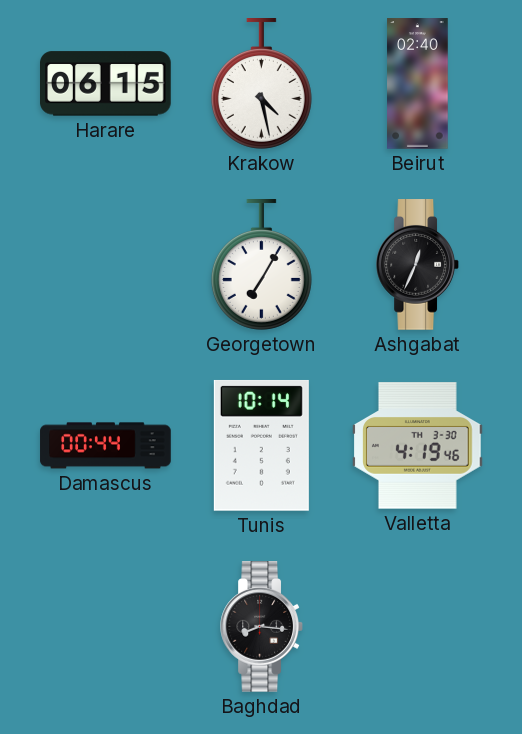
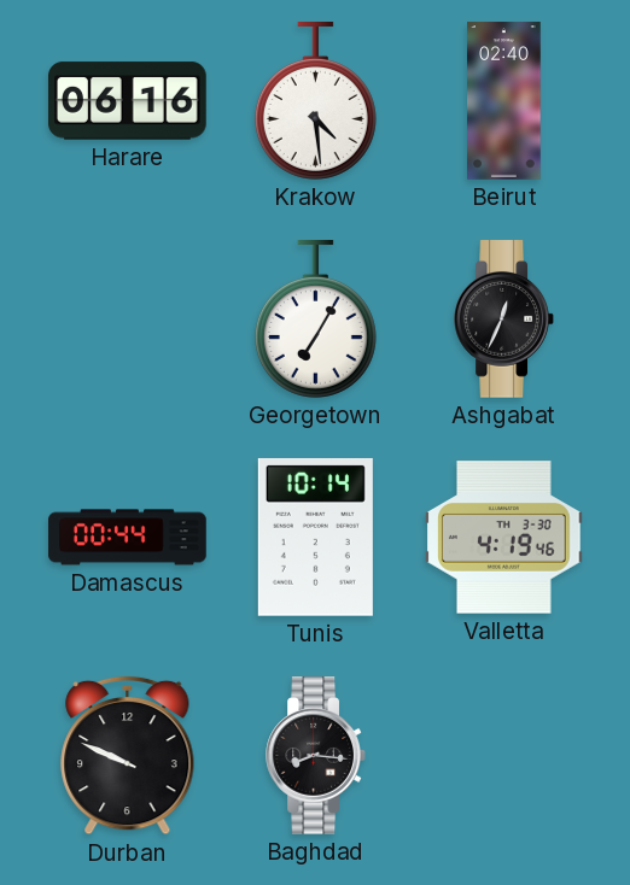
Harare: 06:15 -> 06:16 (128, 101)
Krakow: 4:28 -> 4:29 (315, 101)
Durban: none -> 9:49 (128, 756)
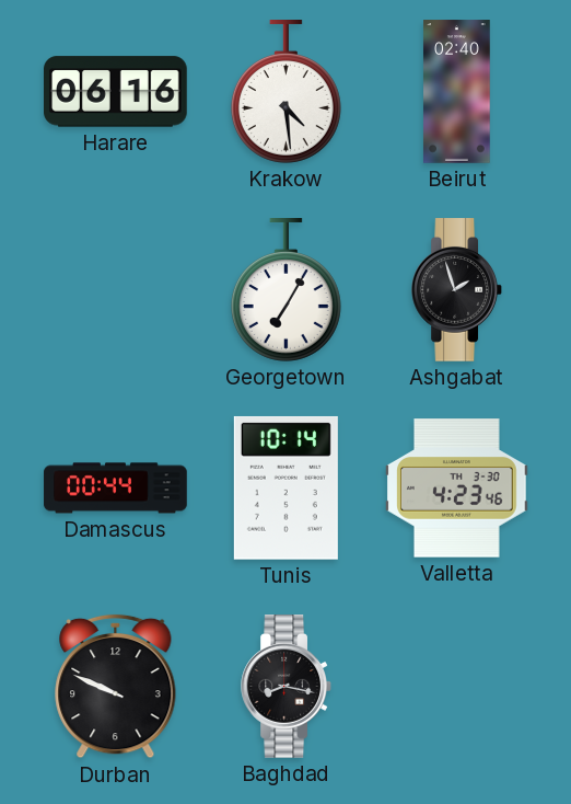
Ashgabat: 12:34 -> 1:57 (456, 290)
Valletta: 4:19 -> 4:23 (457, 489)
Baghdad: 8:16 -> 8:17 (285, 687)
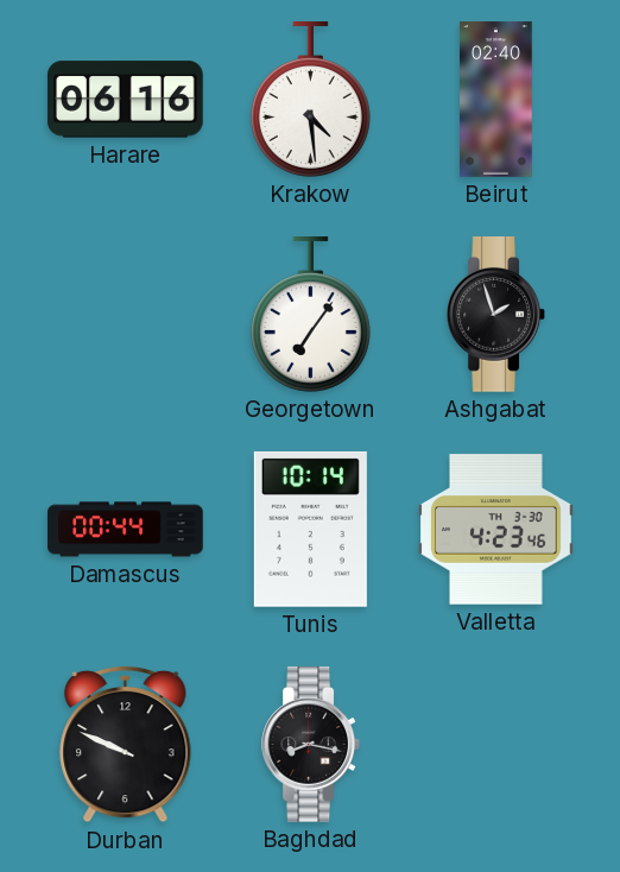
Georgetown: 7:05 -> 7:06 (310, 315)
